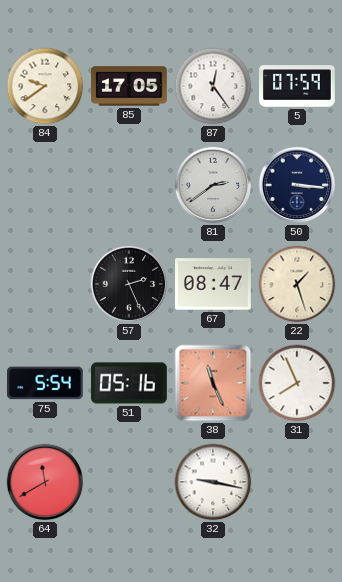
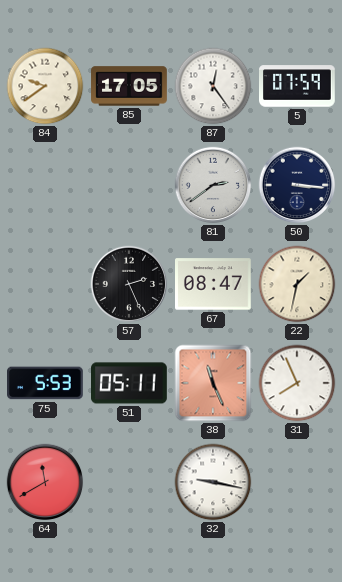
22: 1:27 -> 1:32 (297, 284)
75: 5:54 -> 5:53 (46, 383)
51: 05:16 -> 05:11 (130, 383)
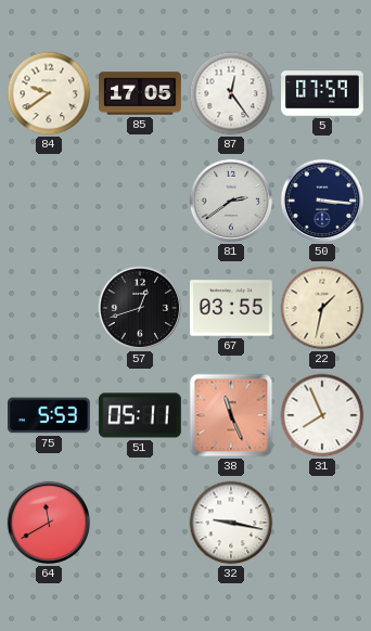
57: 2:26 -> 12:42 (140, 308)
67: 08:47 -> 03:55 (232, 308)
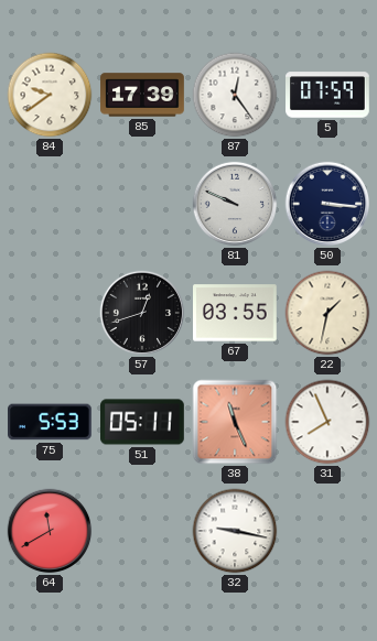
85: 17:05 -> 17:39 (142, 95)
81: 2:39 -> 9:49 (235, 204)
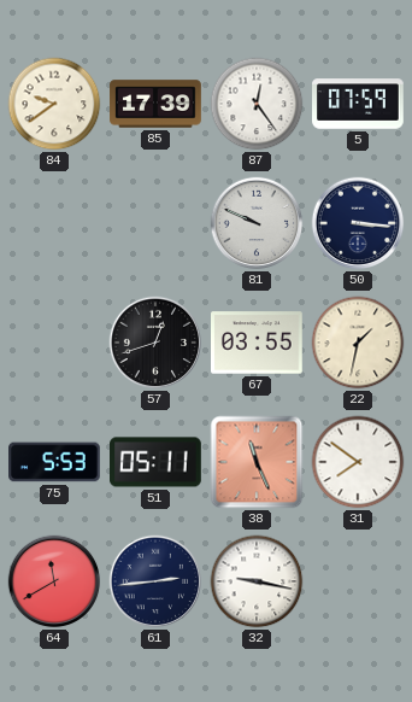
31: 7:56 -> 7:51 (358, 462)
61: none -> 2:44 (155, 581)
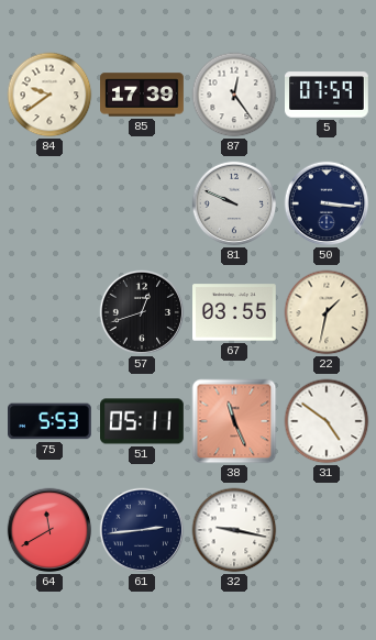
31: 7:51 -> 4:51 (327, 421)
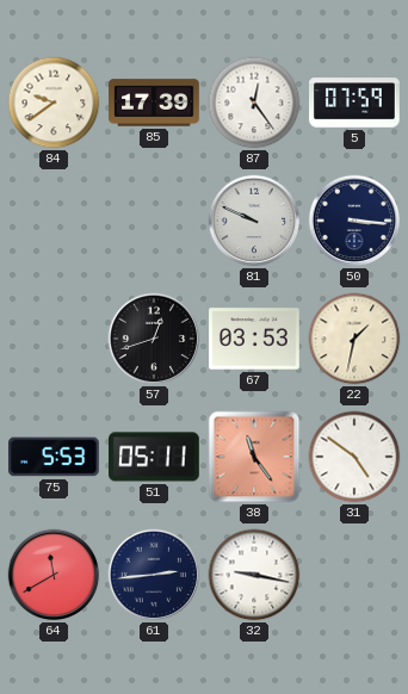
67: 03:55 -> 03:53 (255, 339)
38: 11:26 -> 11:24 (254, 457)
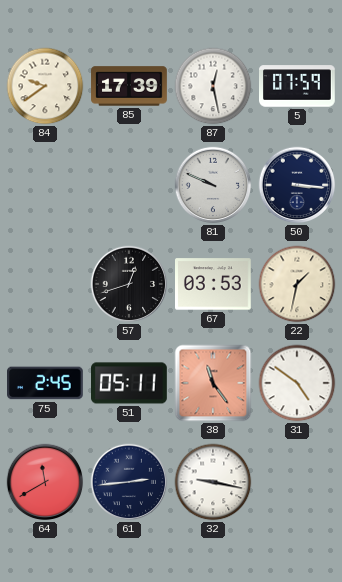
87: 12:24 -> 12:28 (213, 86)
75: 5:53 -> 2:45 (46, 383)
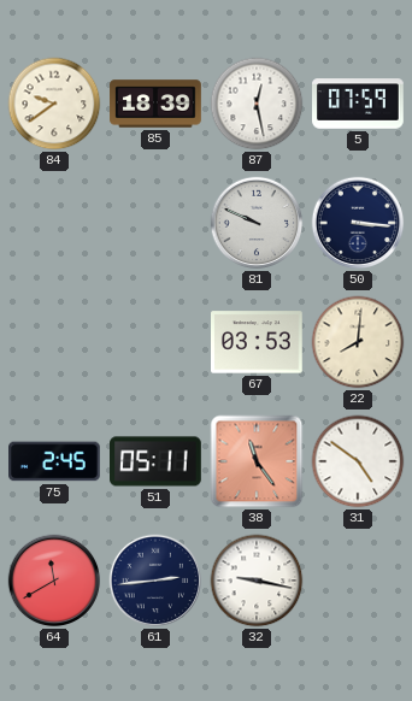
85: 17:39 -> 18:39 (155, 104)
57: 12:42 -> none (129, 284)
22: 1:32 -> 8:01 (358, 342)
